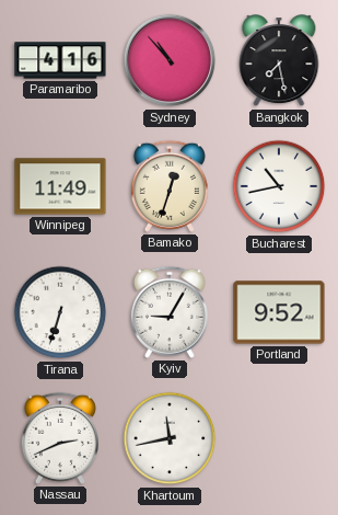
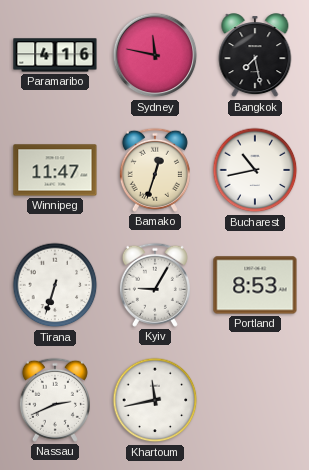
Sydney: 10:53 -> 11:47 (155, 55)
Winnipeg: 11:49 -> 11:47 (55, 170)
Portland: 9:52 -> 8:53 (255, 285)
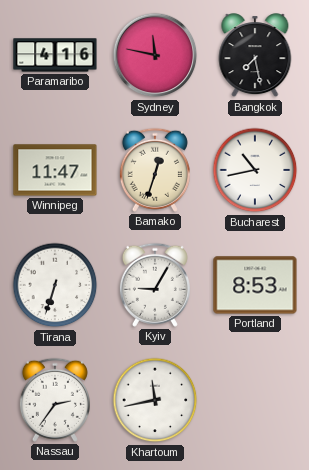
Nassau: 2:41 -> 2:36 (55, 400)
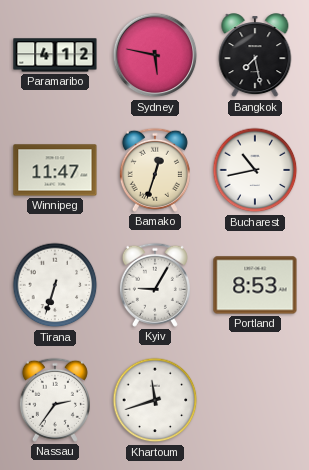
Paramaribo: 4:16 -> 4:12 (55, 55)
Sydney: 11:47 -> 5:47 (155, 55)
Khartoum: 11:43 -> 11:42 (155, 400)
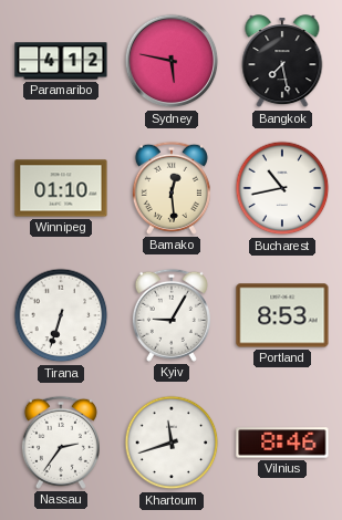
Winnipeg: 11:47 -> 01:10 (61, 188)
Bamako: 12:33 -> 12:29 (172, 188)
Vilnius: none -> 8:46 (282, 443)
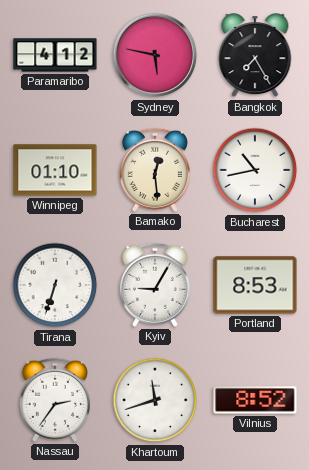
Bangkok: 7:28 -> 7:25 (255, 56)
Vilnius: 8:46 -> 8:52 (255, 400)
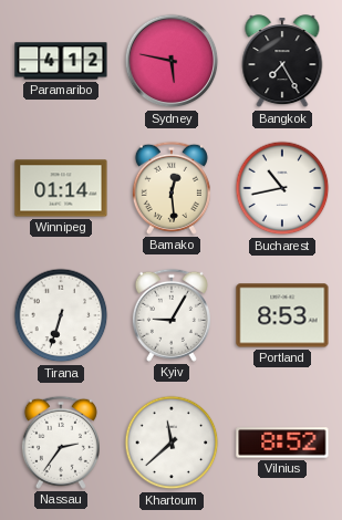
Winnipeg: 01:10 -> 01:14 (61, 188)
Khartoum: 11:42 -> 11:38 (172, 443)
